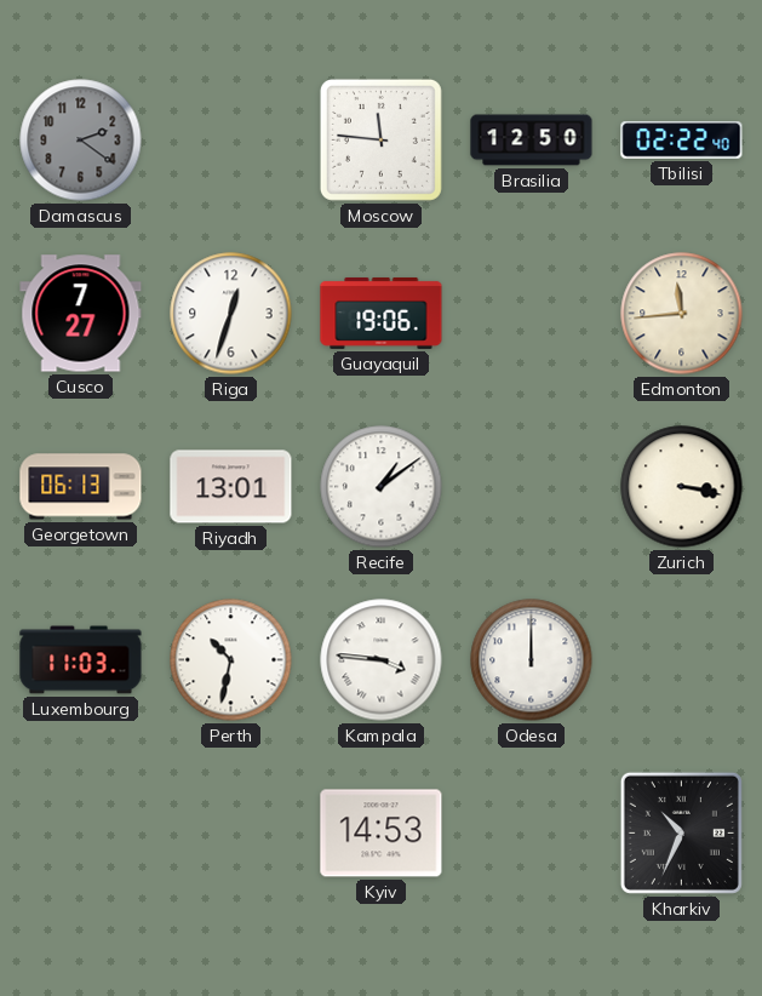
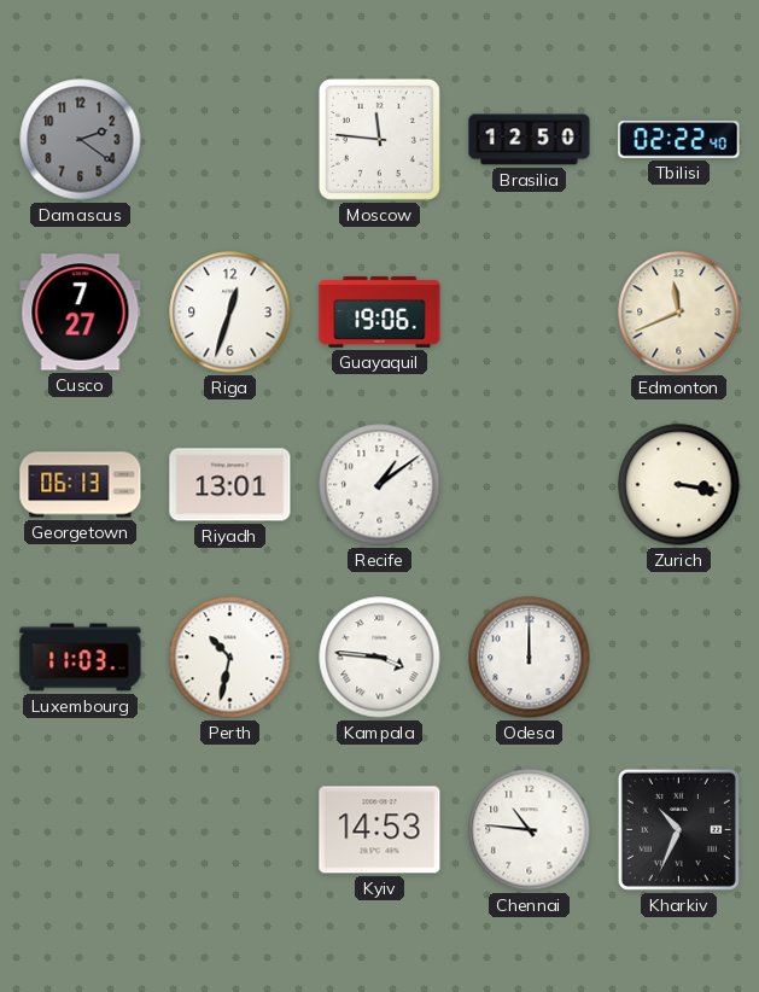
Edmonton: 11:44 -> 11:41 (679, 313)
Chennai: none -> 10:46 (530, 830)
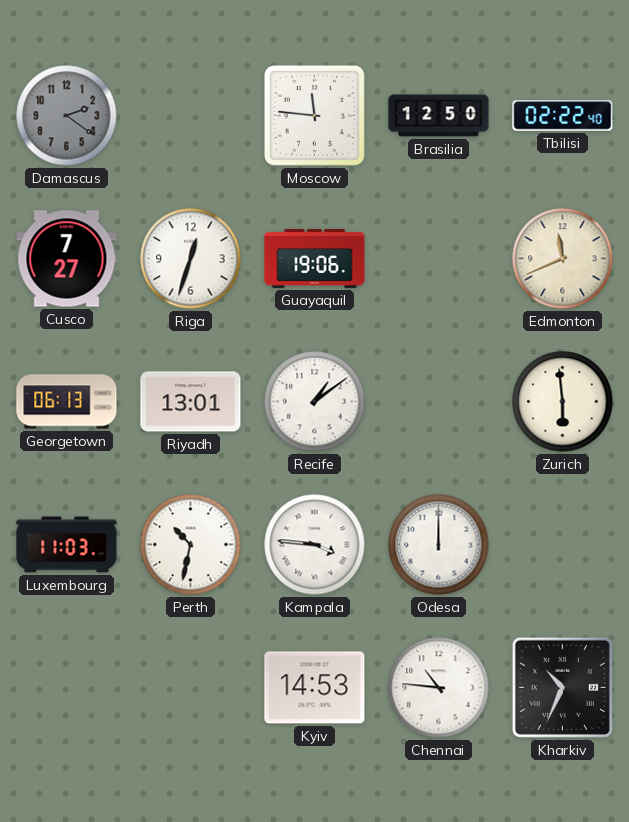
Zurich: 3:17 -> 5:59 (563, 402)
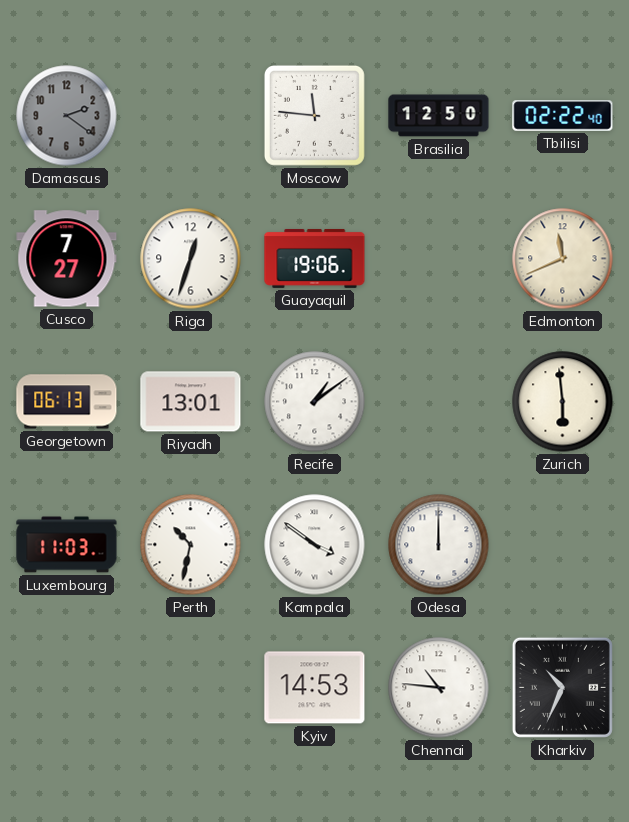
Kampala: 3:46 -> 3:51 (315, 545)
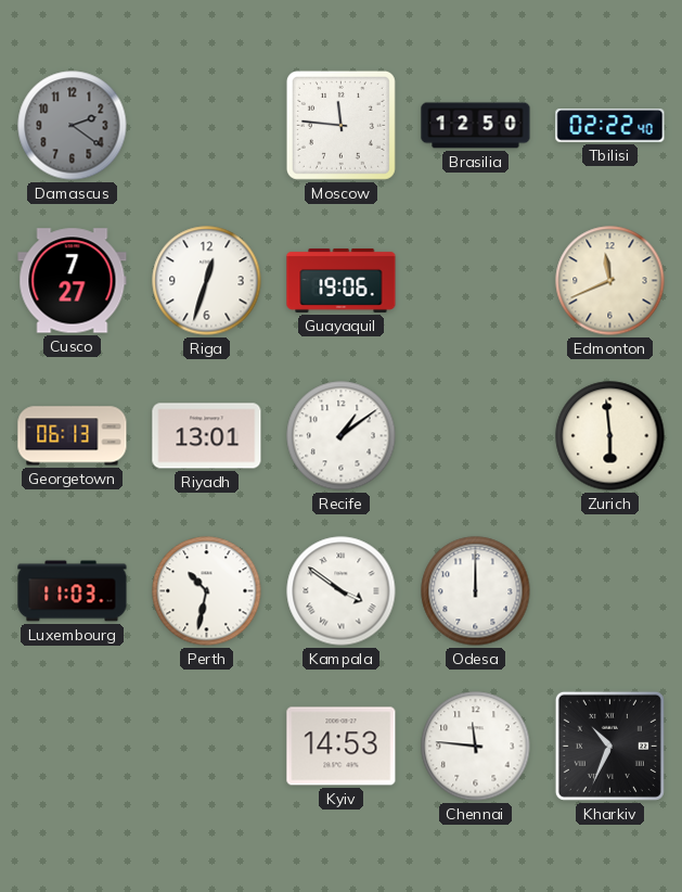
Chennai: 10:46 -> 11:46 (476, 747)
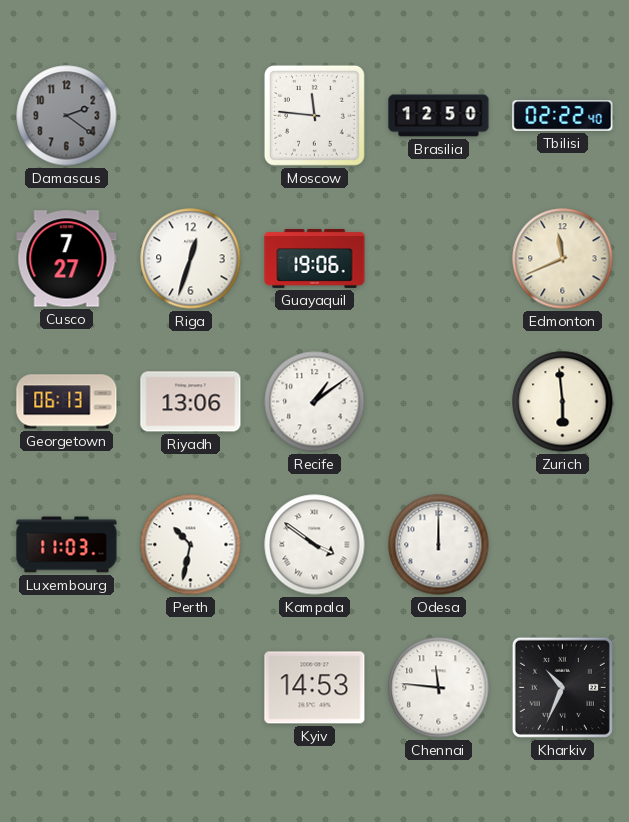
Riyadh: 13:01 -> 13:06 (191, 402)
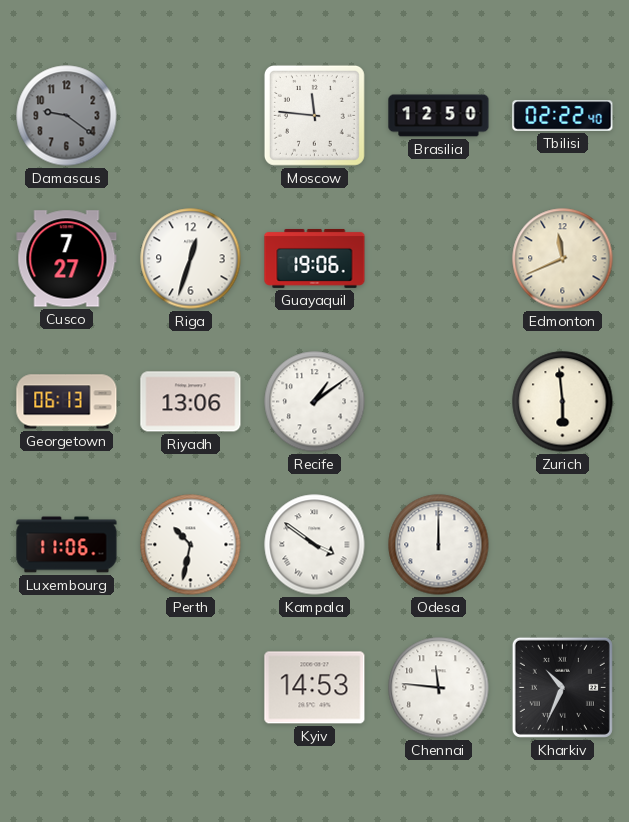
Damascus: 2:21 -> 9:21 (67, 116)
Luxembourg: 11:03 -> 11:06 (67, 545)
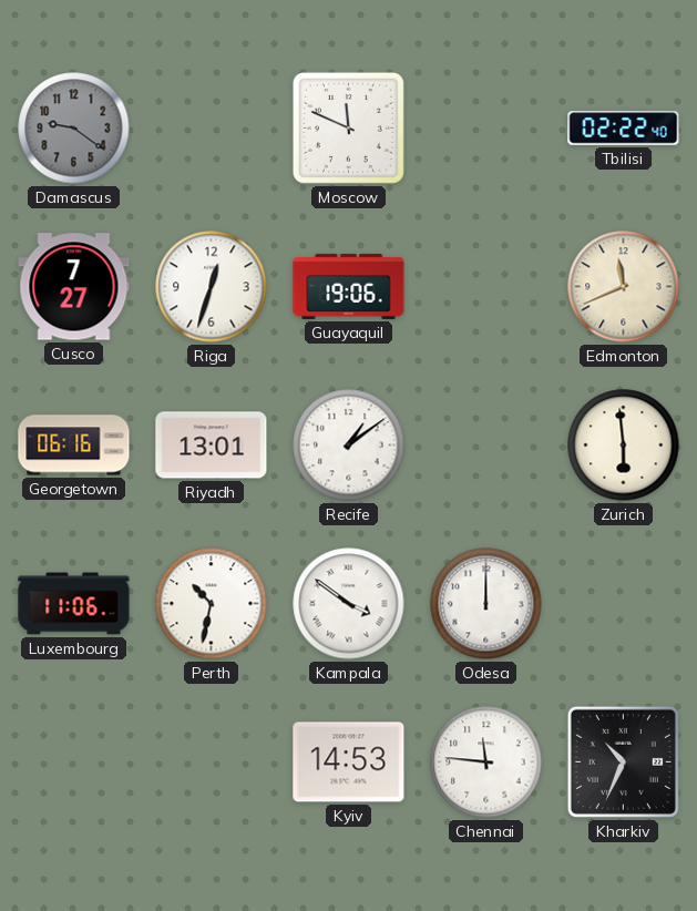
Moscow: 11:46 -> 11:49 (348, 127)
Brasilia: 12:50 -> none (439, 116)
Georgetown: 06:13 -> 06:16 (74, 446)
Riyadh: 13:06 -> 13:01 (212, 446)
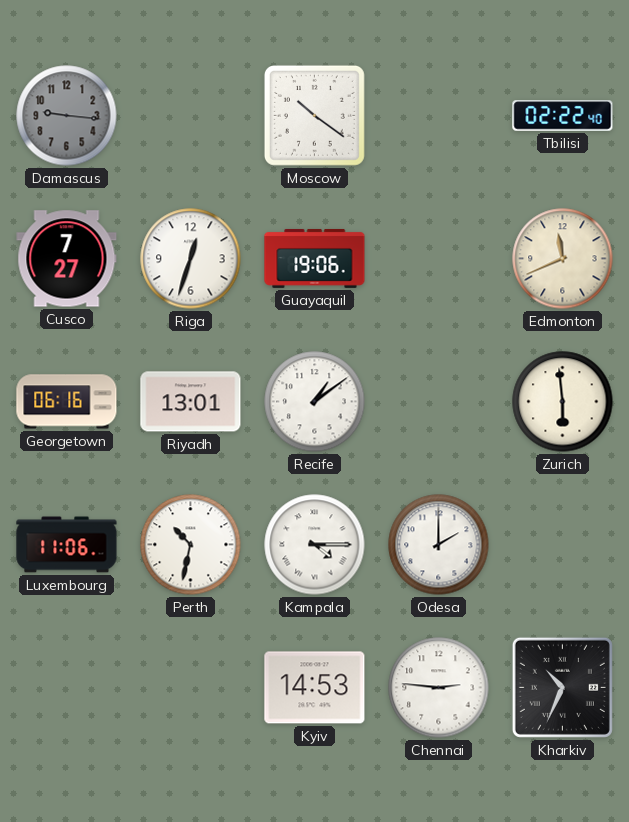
Damascus: 9:21 -> 9:16 (67, 116)
Moscow: 11:49 -> 10:21 (314, 115)
Kampala: 3:51 -> 4:15 (315, 545)
Odesa: 12:00 -> 2:00 (439, 545)
Chennai: 11:46 -> 2:46 (439, 688)
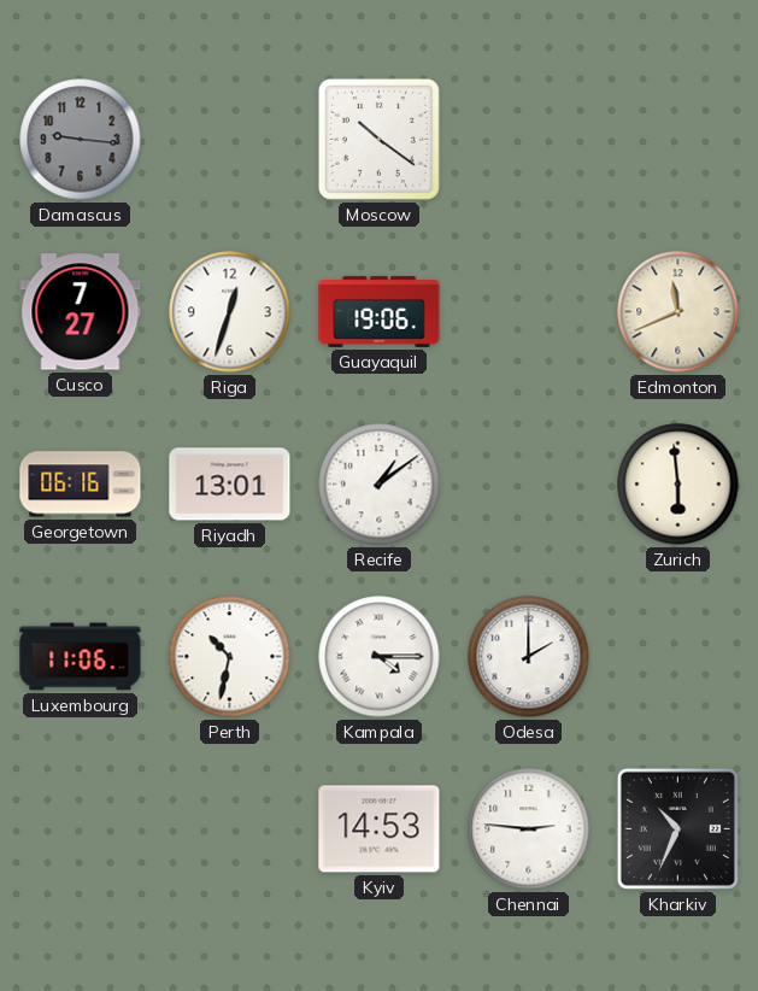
Tbilisi: 02:22 -> none (563, 116)
